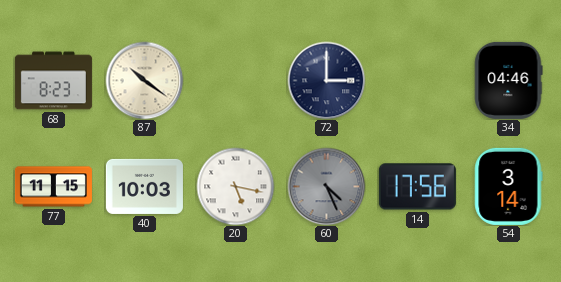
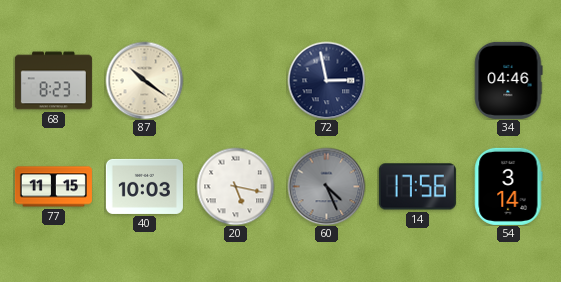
72: 3:00 -> 2:58 (326, 80)
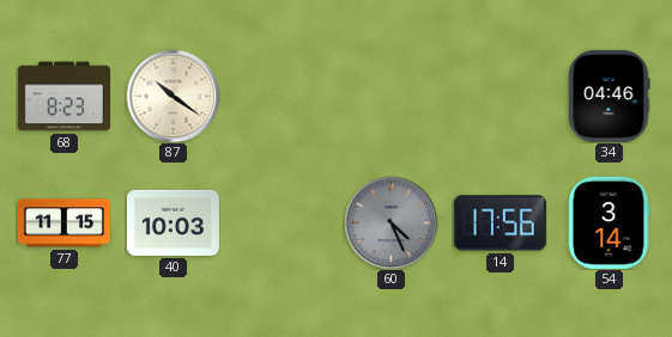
72: 2:58 -> none (326, 80)
20: 5:17 -> none (235, 186)
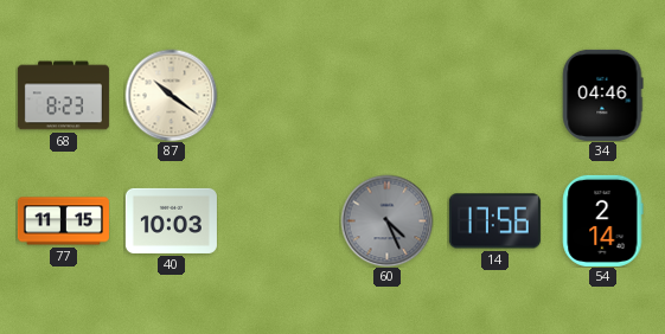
54: 3:14 -> 2:14 (603, 220)
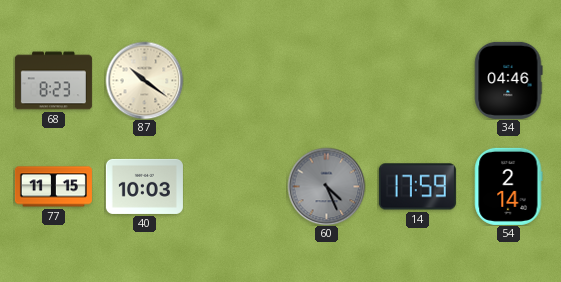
14: 17:56 -> 17:59 (417, 187)
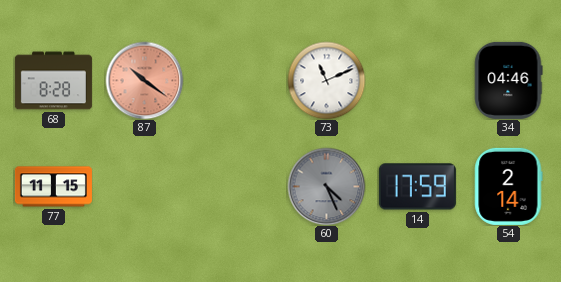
68: 8:23 -> 8:28 (53, 81)
87 dial: cream -> salmon (144, 80)
73: none -> 11:11 (326, 80)
40: 10:03 -> none (144, 186)
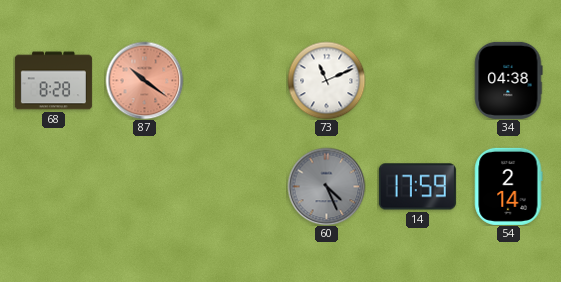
34: 04:46 -> 04:38 (509, 80)
77: 11:15 -> none (53, 187)
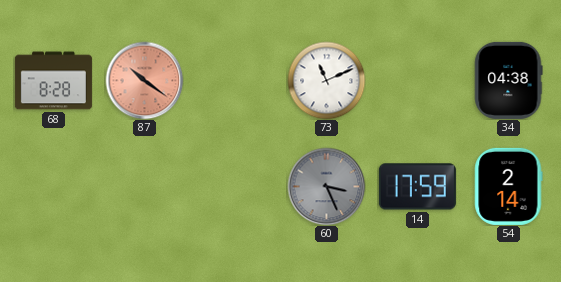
60: 4:26 -> 3:26 (326, 186)
